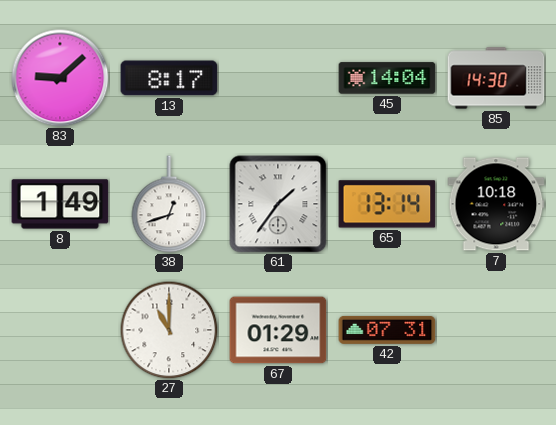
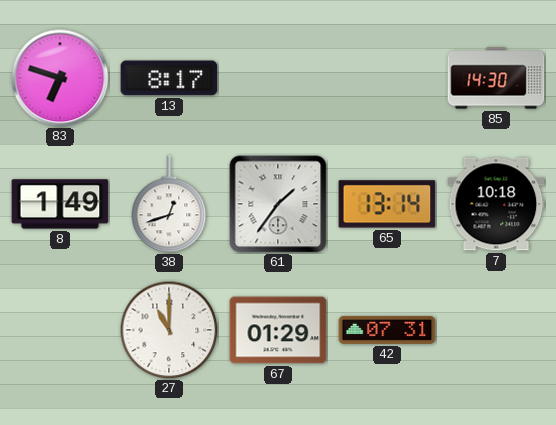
83: 9:08 -> 6:48 (60, 78)
45: 14:04 -> none (387, 78)
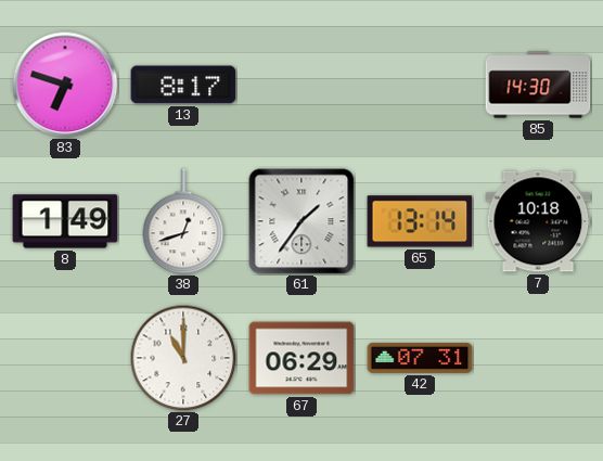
67: 01:29 -> 06:29 (301, 358)
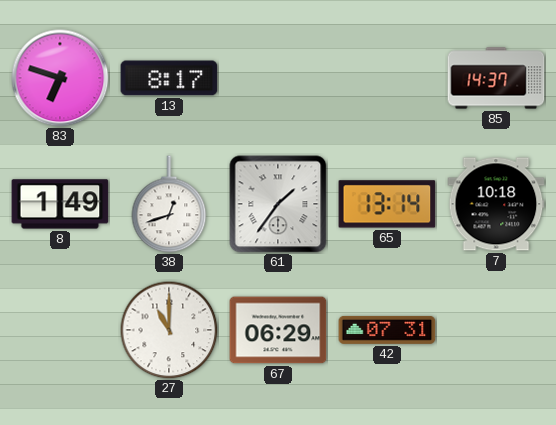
85: 14:30 -> 14:37 (496, 78)
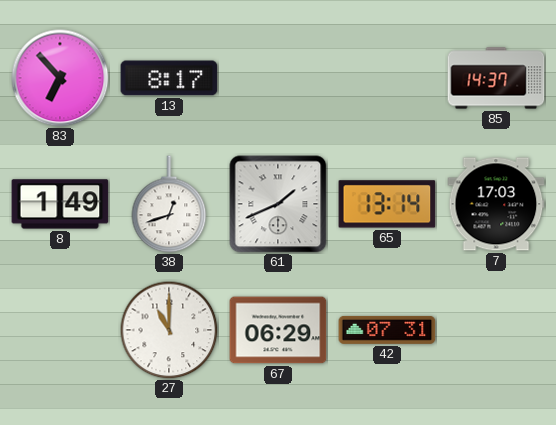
83: 6:48 -> 6:53 (60, 78)
61: 1:36 -> 1:41 (278, 204)
7: 10:18 -> 17:03 (496, 204)
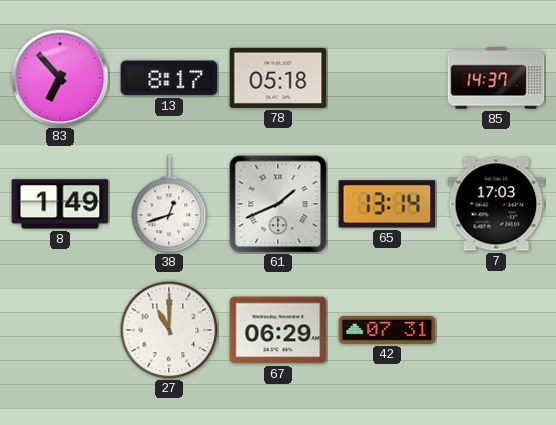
78: none -> 05:18 (278, 78)
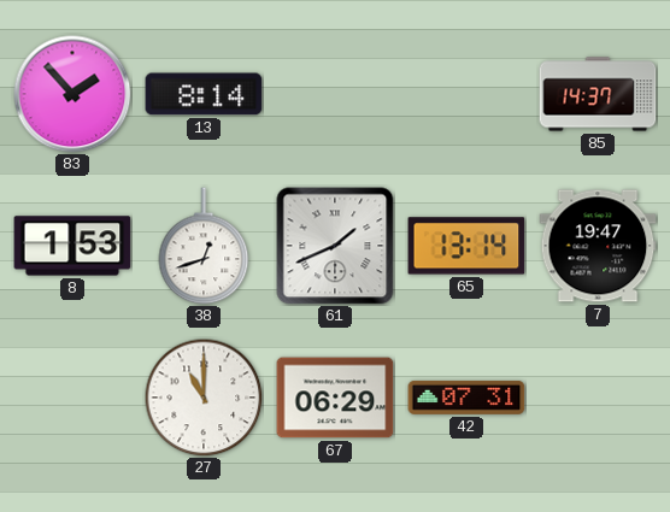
83: 6:53 -> 1:53 (72, 94)
13: 8:17 -> 8:14 (204, 94)
78: 05:18 -> none (278, 78)
8: 1:49 -> 1:53 (72, 246)
7: 17:03 -> 19:47 (598, 246)
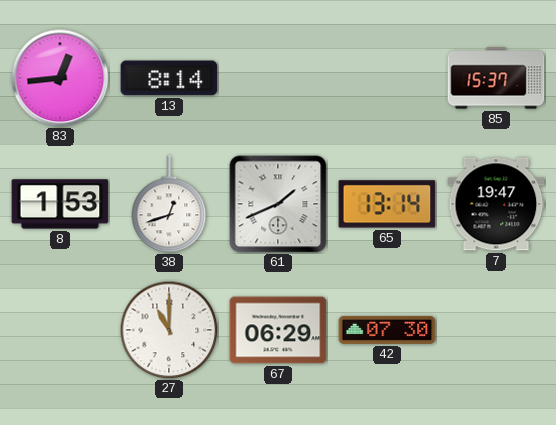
83: 1:53 -> 12:44 (60, 78)
85: 14:37 -> 15:37 (496, 78)
42: 07:31 -> 07:30 (387, 330)
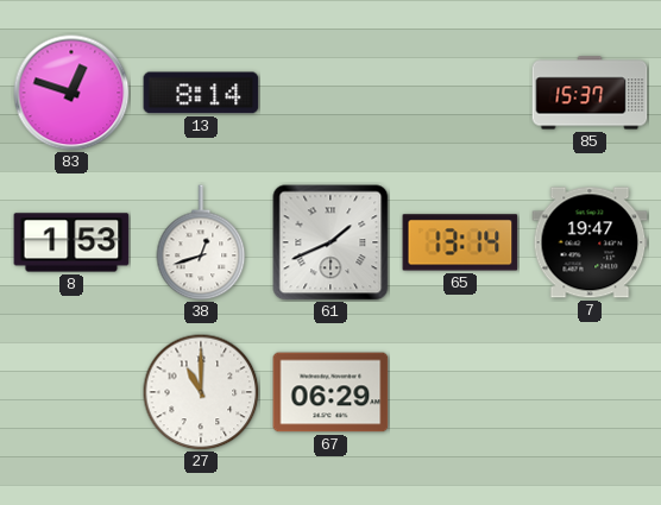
83: 12:44 -> 12:48 (71, 93)
42: 07:30 -> none (387, 330)
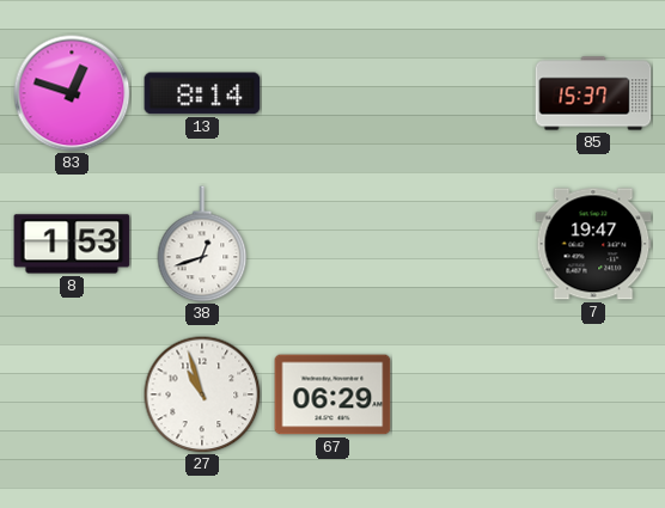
61: 1:41 -> none (330, 242)
65: 13:14 -> none (460, 242)
27: 11:00 -> 10:57 (202, 394)
